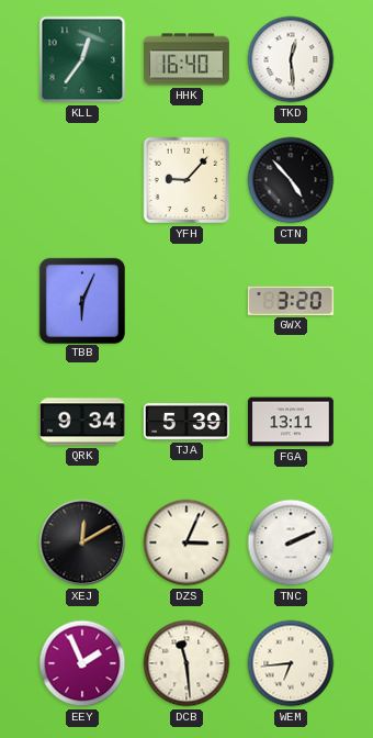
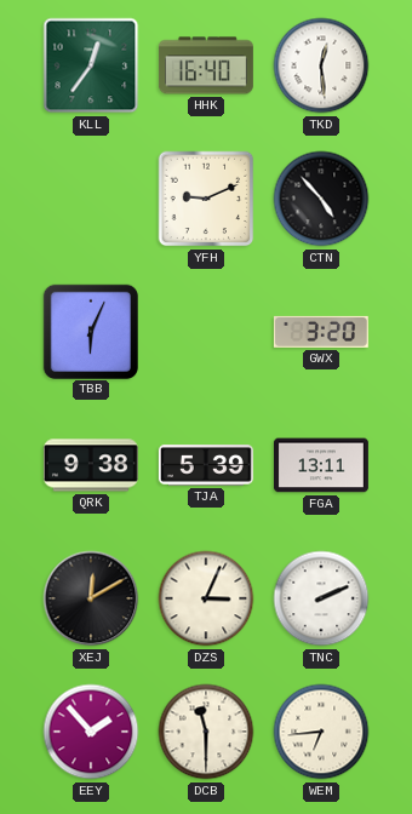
YFH: 9:07 -> 9:11 (206, 199)
QRK: 9:34 -> 9:38 (91, 465)
EEY: 1:56 -> 1:53 (91, 732)
DCB: 11:29 -> 11:30 (206, 732)
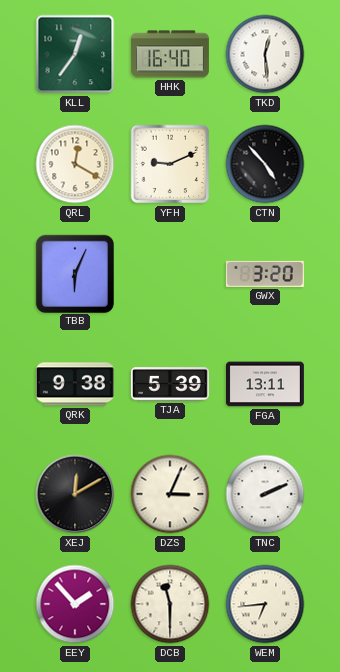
QRL: none -> 12:20 (75, 164)
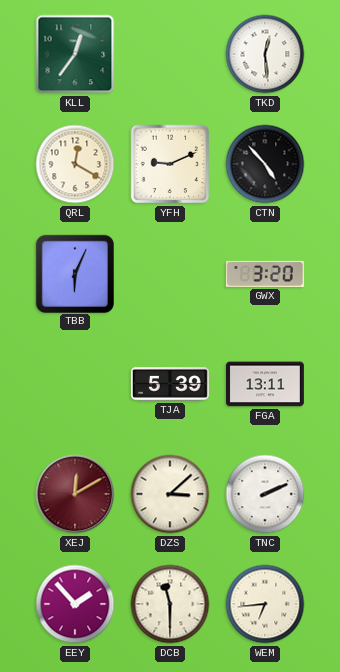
HHK: 16:40 -> none (170, 54)
QRK: 9:38 -> none (75, 384)
XEJ dial: black -> burgundy (75, 494)
DZS: 3:04 -> 3:08 (170, 494)
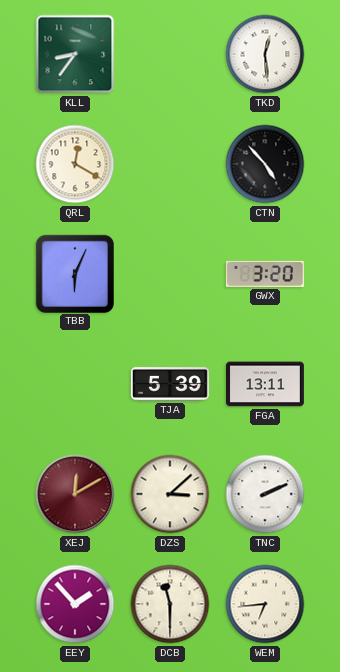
KLL: 12:36 -> 8:36 (75, 54)
YFH: 9:11 -> none (170, 164)
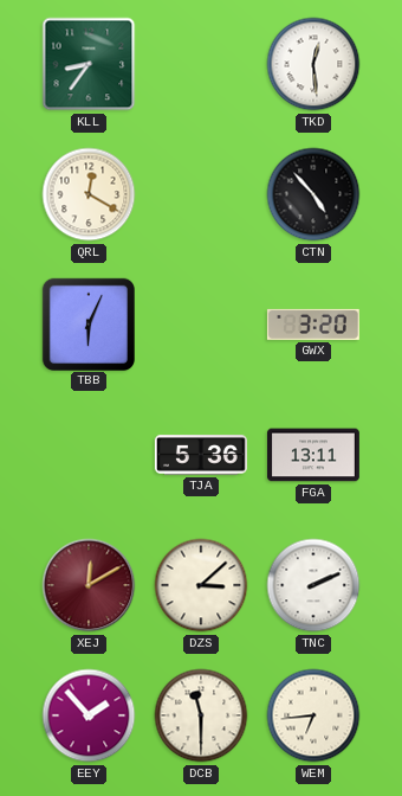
TJA: 5:39 -> 5:36 (201, 455)
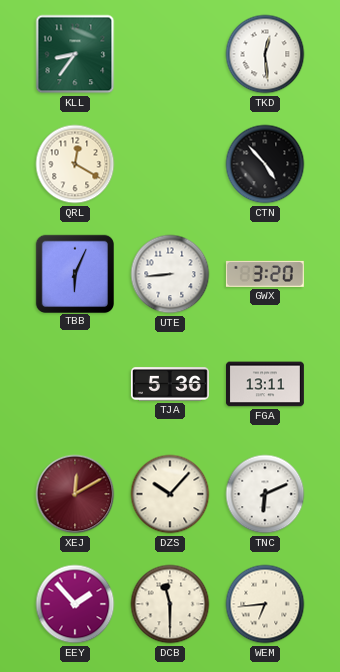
UTE: none -> 8:44 (170, 274)
DZS: 3:08 -> 10:07 (170, 494)
TNC: 2:11 -> 6:11 (265, 494)
